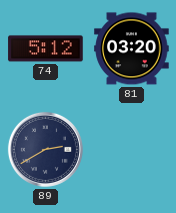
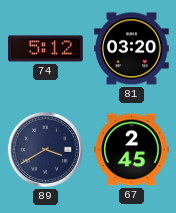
89: 2:40 -> 3:40 (45, 149)
67: none -> 2:45 (132, 150)
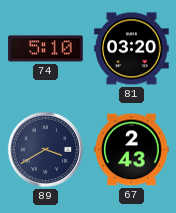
74: 5:12 -> 5:10 (46, 49)
67: 2:45 -> 2:43 (132, 150)
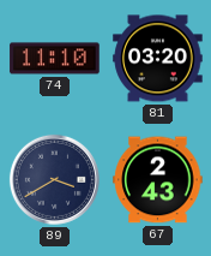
74: 5:10 -> 11:10 (55, 59)
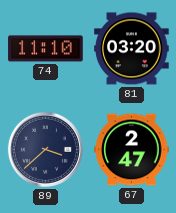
89: 3:40 -> 3:38 (45, 149)
67: 2:43 -> 2:47 (132, 150)
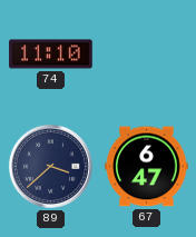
81: 03:20 -> none (132, 49)
67: 2:47 -> 6:47 (147, 167)
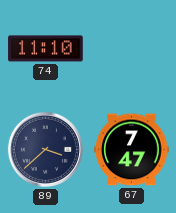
67: 6:47 -> 7:47 (132, 150)
